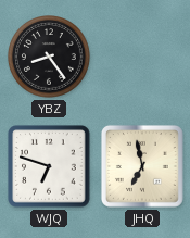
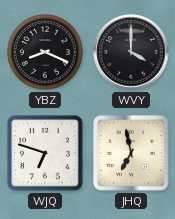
YBZ: 8:24 -> 8:19 (46, 53)
WVY: none -> 4:00 (131, 52)
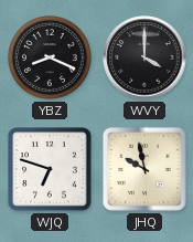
JHQ: 6:58 -> 9:58 (144, 169)
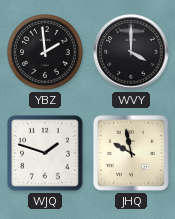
YBZ: 8:19 -> 1:59 (46, 53)
WJQ: 6:48 -> 1:48 (45, 153)
